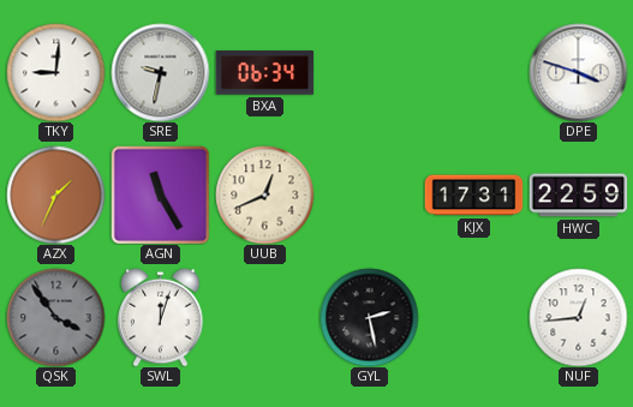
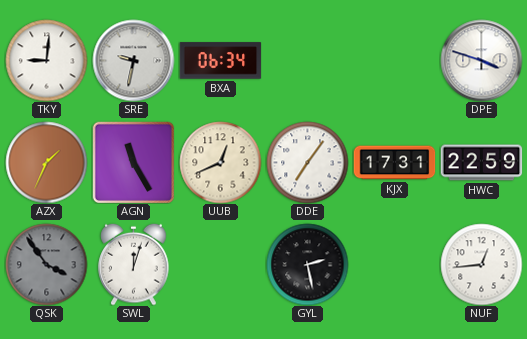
DDE: none -> 7:06 (307, 162)
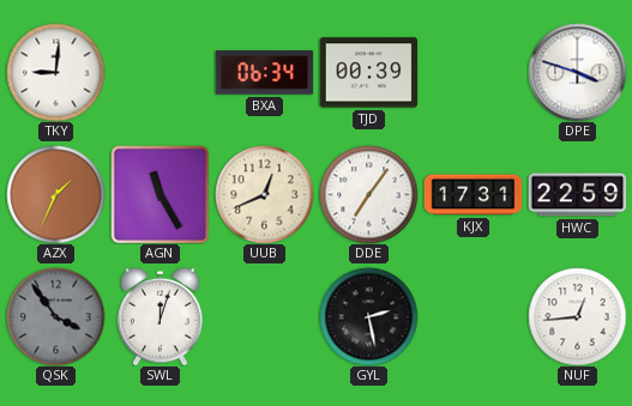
SRE: 9:32 -> none (133, 60)
TJD: none -> 00:39 (368, 73)
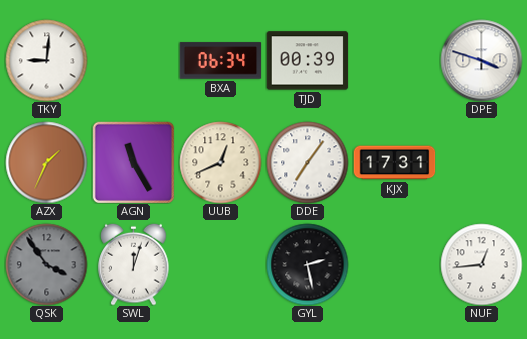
HWC: 22:59 -> none (577, 195)
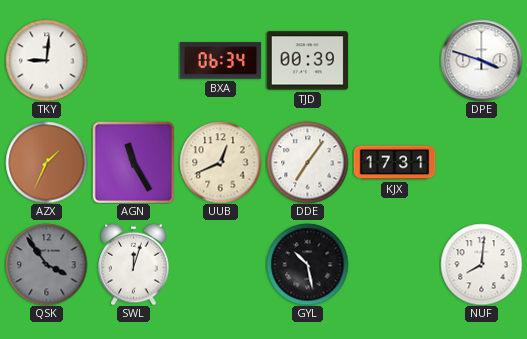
GYL: 2:28 -> 10:28 (307, 264)
NUF: 12:44 -> 8:01 (481, 264)
